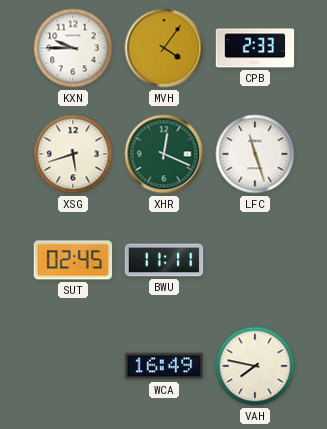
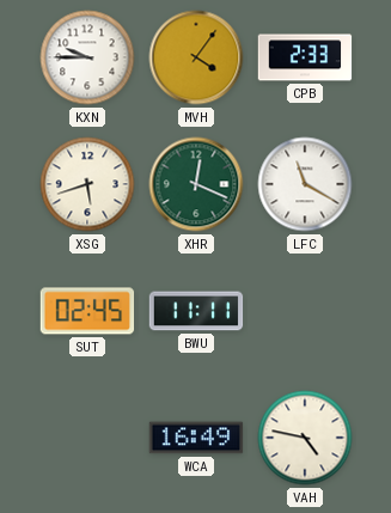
LFC: 11:27 -> 11:20 (305, 184)
VAH: 7:47 -> 4:47 (305, 438)
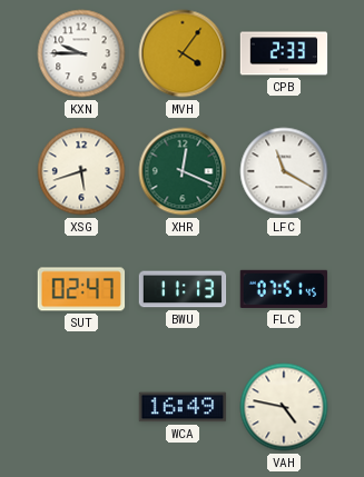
SUT: 02:45 -> 02:47 (81, 289)
BWU: 11:11 -> 11:13 (183, 289)
FLC: none -> 07:51 (284, 289)
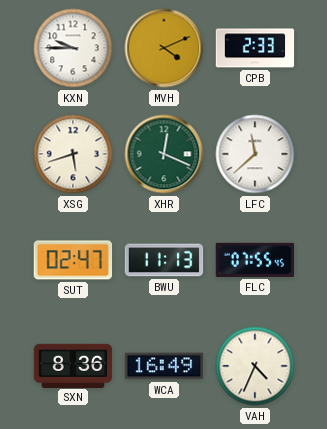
MVH: 4:06 -> 4:11 (164, 48)
LFC: 11:20 -> 11:38 (255, 154)
FLC: 07:51 -> 07:55 (255, 260)
SXN: none -> 8:36 (73, 365)
VAH: 4:47 -> 4:34 (255, 366)
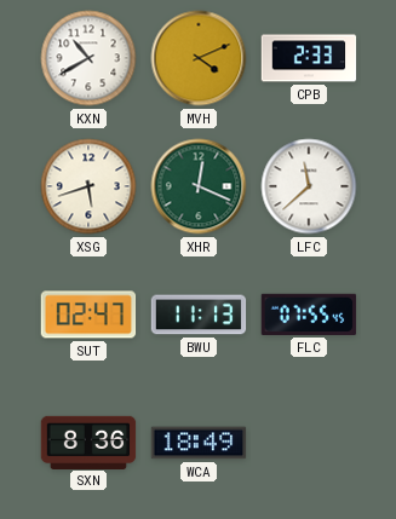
KXN: 9:45 -> 10:40 (88, 58)
WCA: 16:49 -> 18:49 (199, 443)
VAH: 4:34 -> none (255, 366)
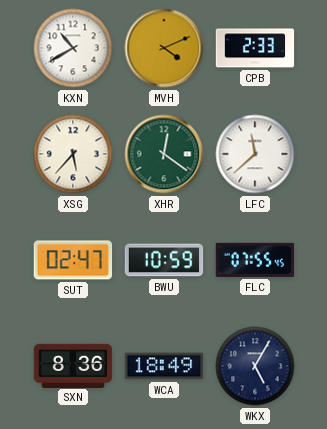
XSG: 5:42 -> 5:37 (73, 154)
XHR: 12:19 -> 12:21 (164, 154)
BWU: 11:13 -> 10:59 (164, 260)
WKX: none -> 5:05 (255, 366)
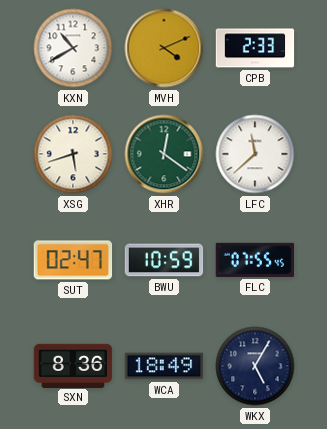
XSG: 5:37 -> 5:42 (73, 154)
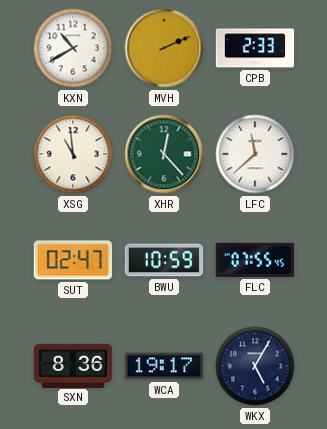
MVH: 4:11 -> 2:11 (164, 48)
XSG: 5:42 -> 10:59 (73, 154)
XHR: 12:21 -> 12:23 (164, 154)
WCA: 18:49 -> 19:17 (164, 366)
